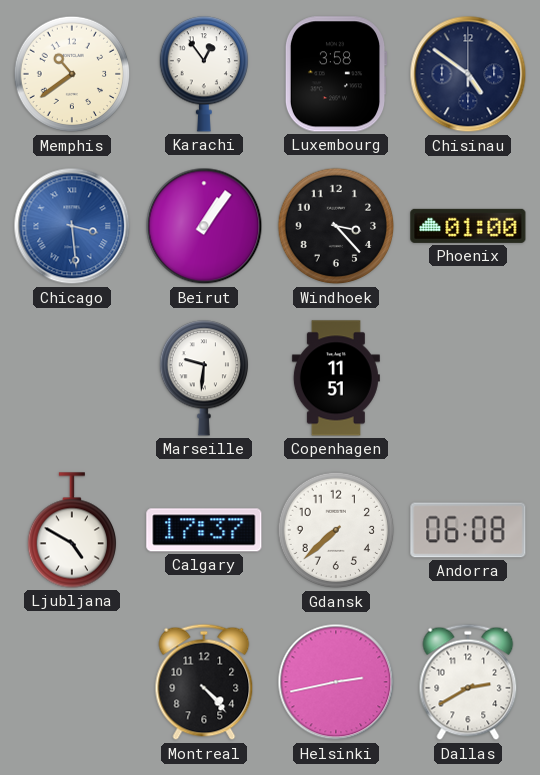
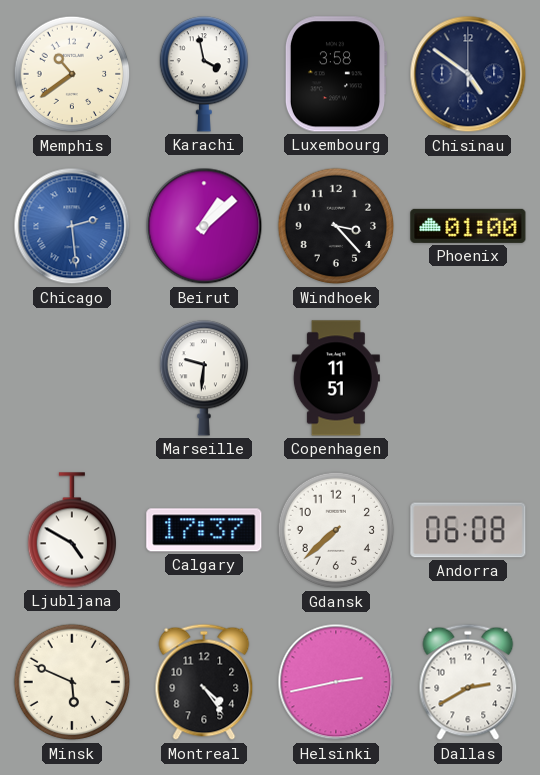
Karachi: 12:54 -> 3:58 (203, 74)
Chicago: 3:29 -> 2:29 (72, 226)
Beirut: 1:06 -> 1:08 (204, 226)
Minsk: none -> 5:49 (72, 682)
Montreal: 4:23 -> 4:24 (204, 682)
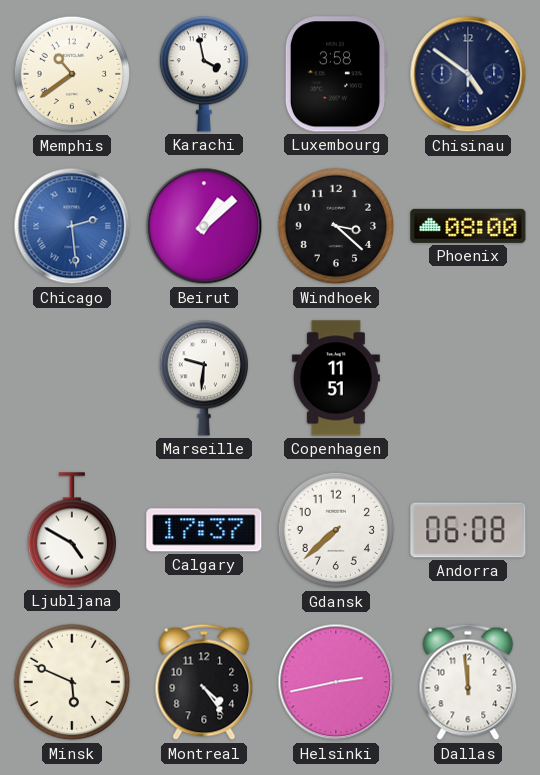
Windhoek: 3:23 -> 3:22 (336, 226)
Phoenix: 01:00 -> 08:00 (468, 226)
Dallas: 2:40 -> 11:59 (468, 682)
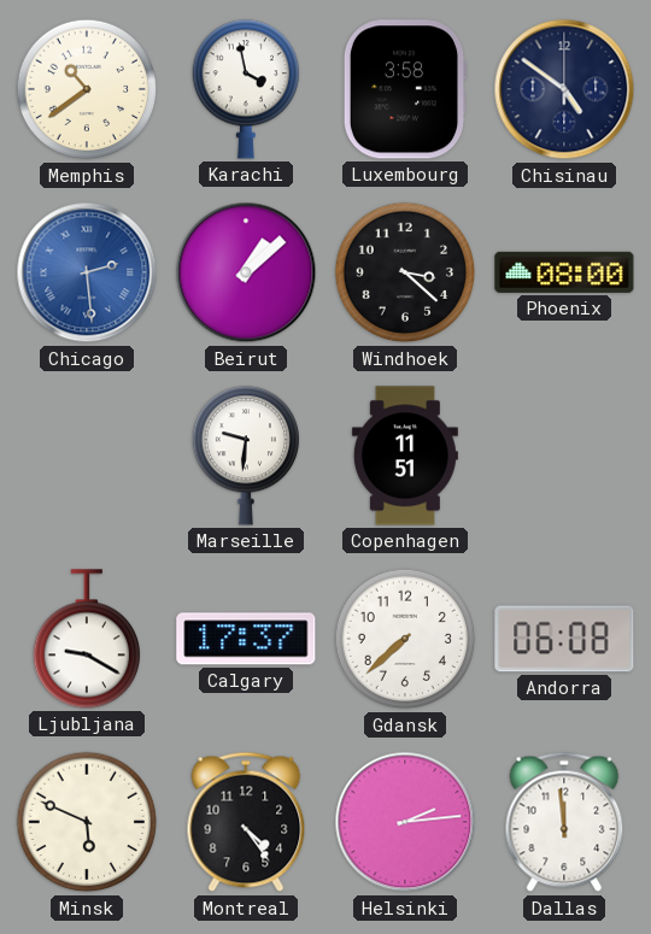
Ljubljana: 4:50 -> 9:20 (86, 639)
Helsinki: 2:43 -> 2:14 (405, 822)
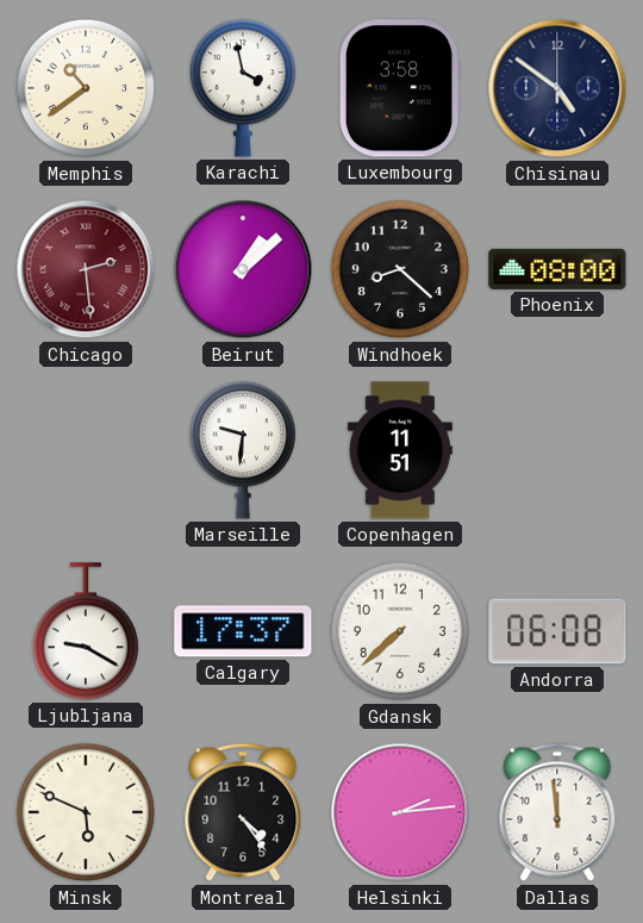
Chicago dial: blue -> burgundy (86, 269)
Windhoek: 3:22 -> 8:22 (400, 269)
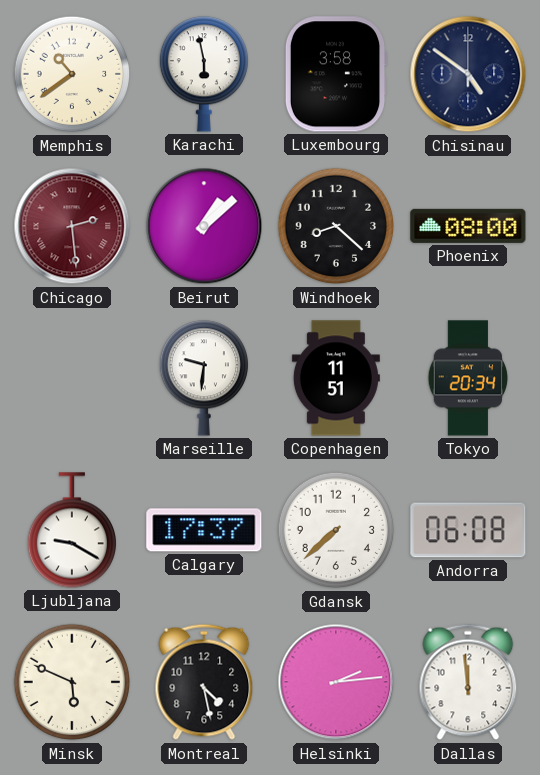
Karachi: 3:58 -> 5:58 (203, 74)
Tokyo: none -> 20:34 (468, 378)
Montreal: 4:24 -> 4:28 (204, 682)
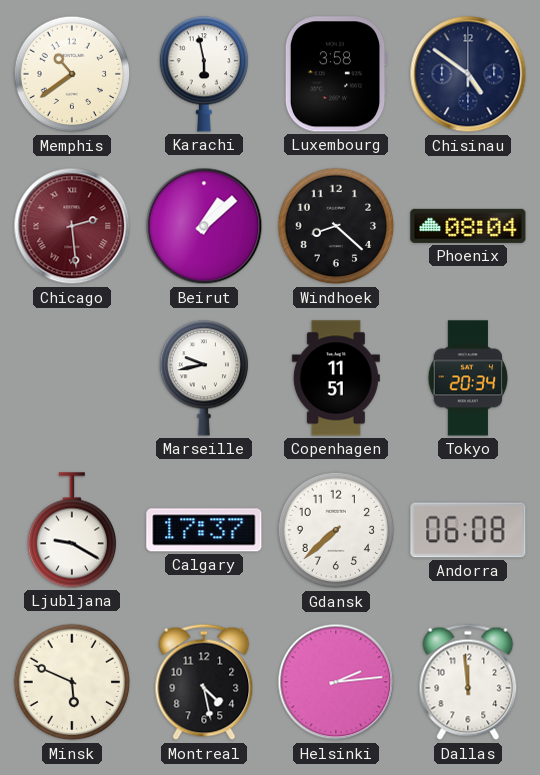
Phoenix: 08:00 -> 08:04 (468, 226)
Marseille: 9:31 -> 9:43 (203, 378)
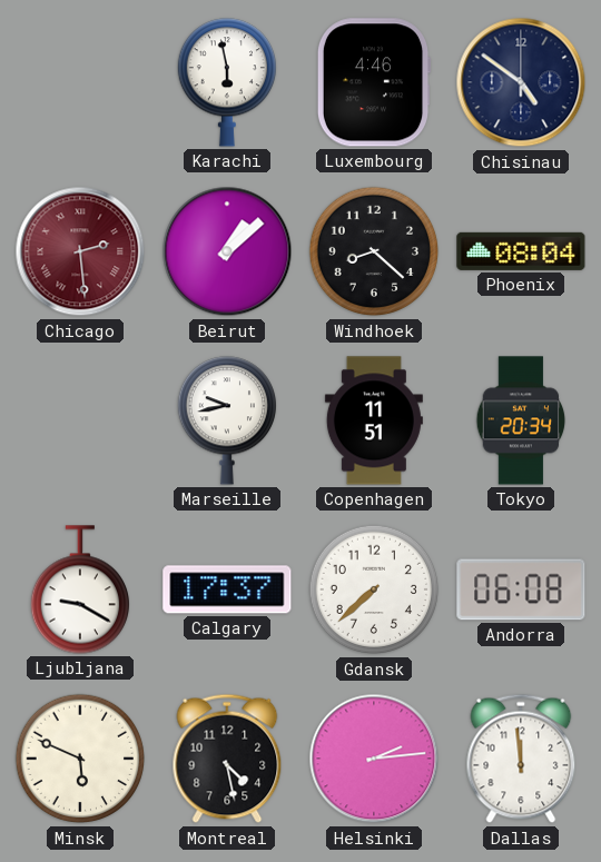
Memphis: 10:39 -> none (72, 74)
Luxembourg: 3:58 -> 4:46 (374, 82)
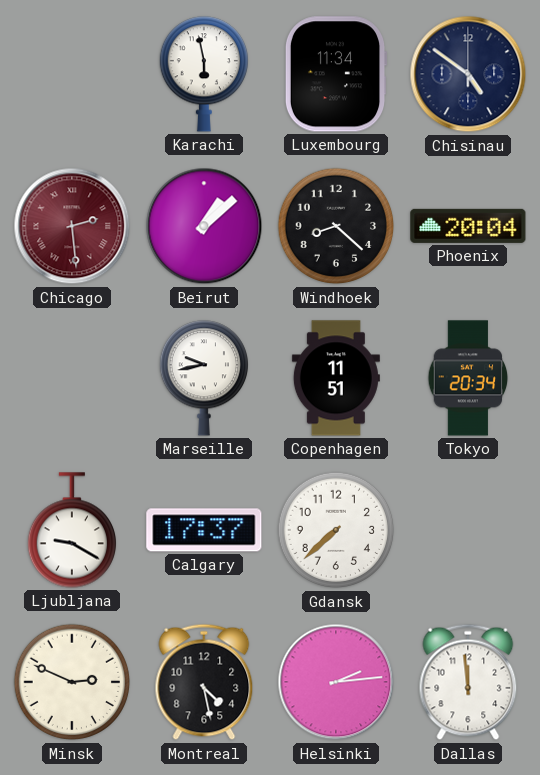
Luxembourg: 4:46 -> 11:34 (336, 74)
Phoenix: 08:04 -> 20:04 (468, 226)
Andorra: 06:08 -> none (521, 589)
Minsk: 5:49 -> 2:49 (72, 682)
